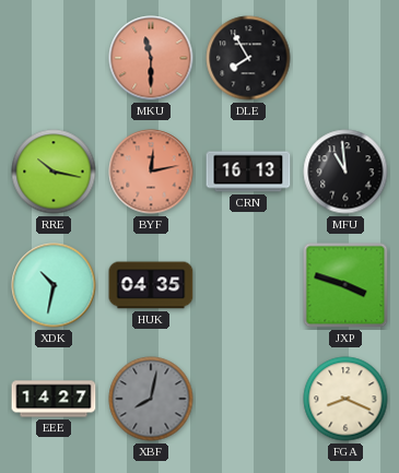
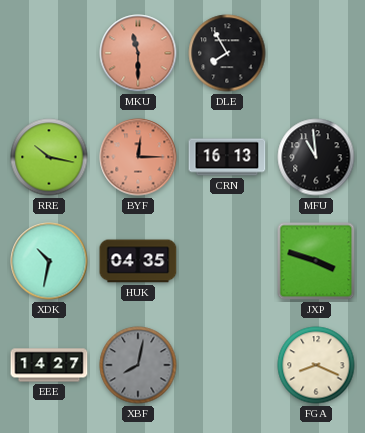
BYF: 12:13 -> 12:15 (138, 157)
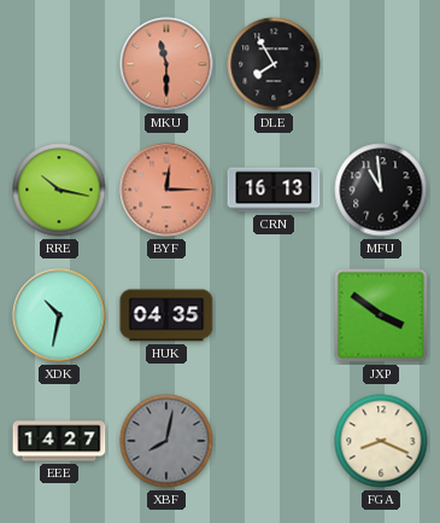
JXP: 3:48 -> 3:51 (381, 315)
